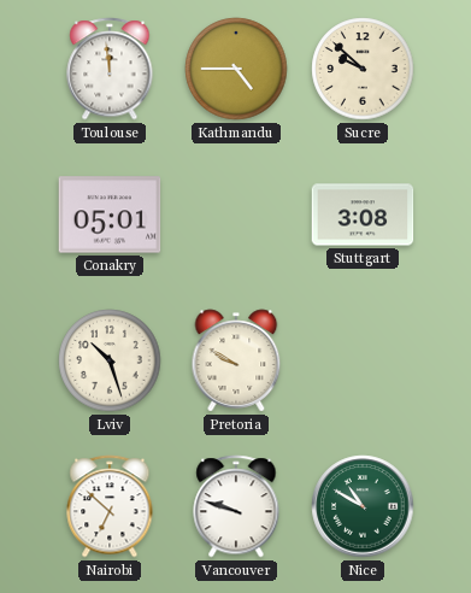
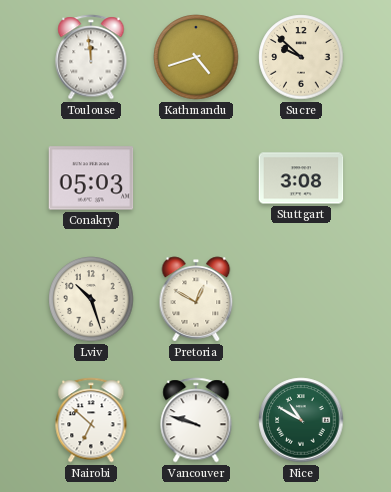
Kathmandu: 4:45 -> 4:42 (196, 57)
Conakry: 05:01 -> 05:03 (91, 178)
Pretoria: 9:50 -> 12:50 (196, 299)
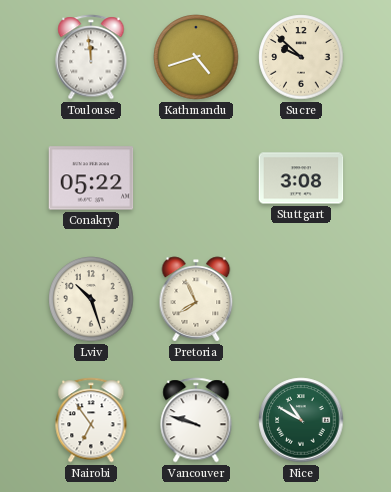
Conakry: 05:03 -> 05:22 (91, 178)
Pretoria: 12:50 -> 7:56 (196, 299)
Nairobi: 6:52 -> 6:54 (91, 420)
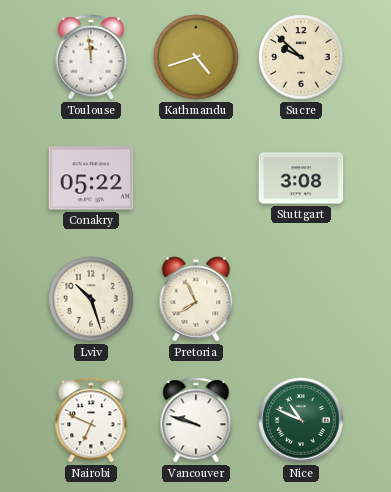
Nairobi: 6:54 -> 6:49 (91, 420)
Nice: 10:50 -> 10:49 (301, 420)
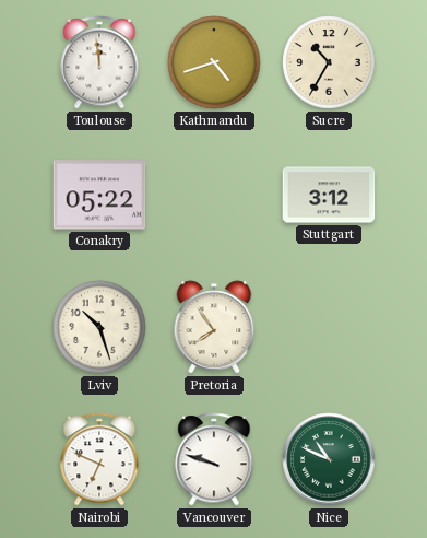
Sucre: 9:52 -> 10:35 (329, 62)
Stuttgart: 3:08 -> 3:12 (329, 195)
Pretoria: 7:56 -> 7:54 (214, 327)
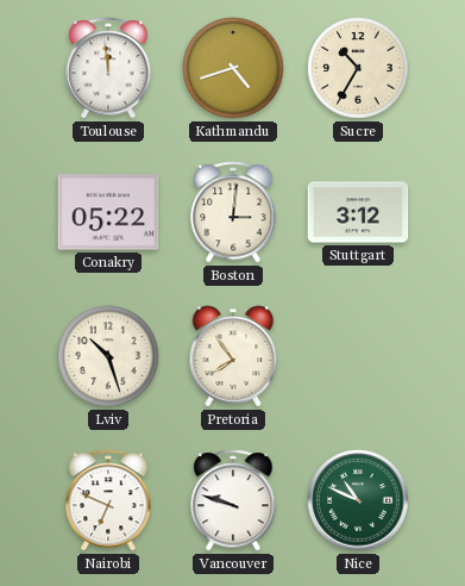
Boston: none -> 3:01 (233, 212)
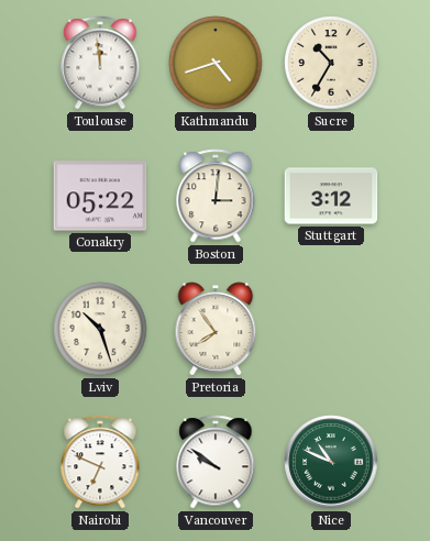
Vancouver: 9:48 -> 9:51 (216, 462)
